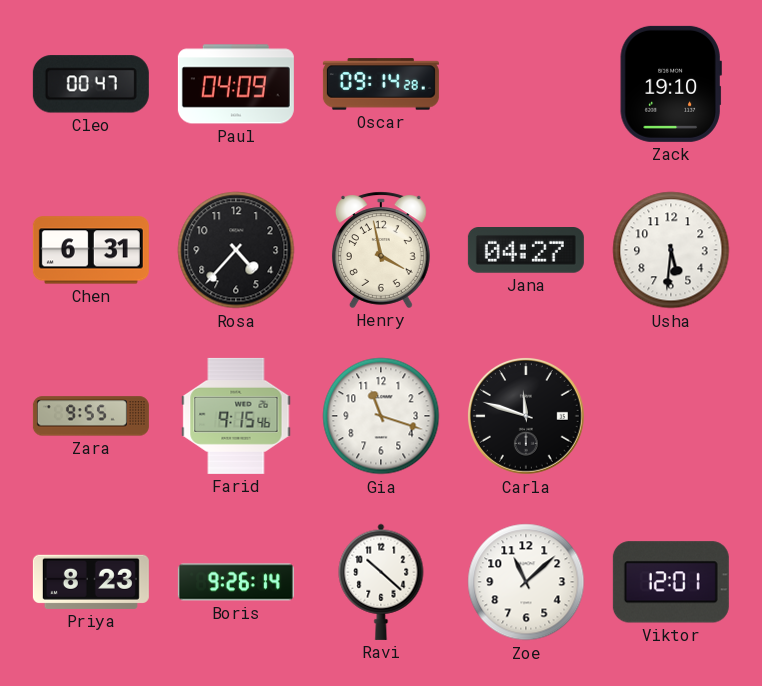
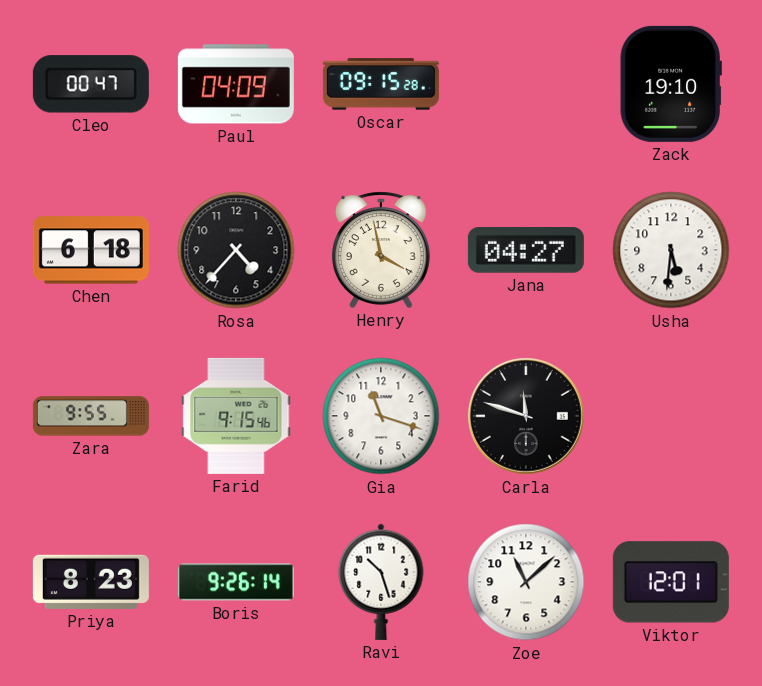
Oscar: 09:14 -> 09:15 (381, 84)
Chen: 6:31 -> 6:18 (91, 250)
Ravi: 10:22 -> 10:27 (381, 582)
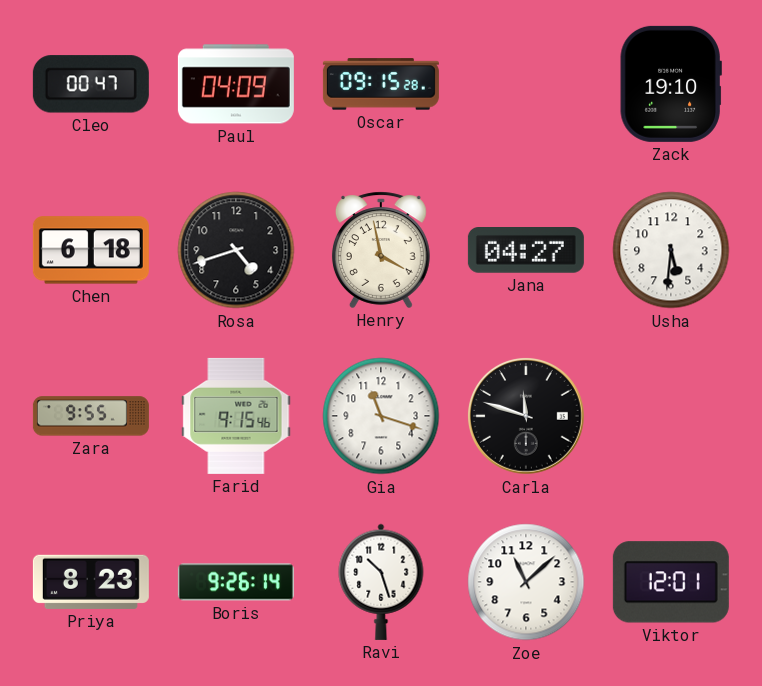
Rosa: 4:37 -> 4:42 (236, 250)
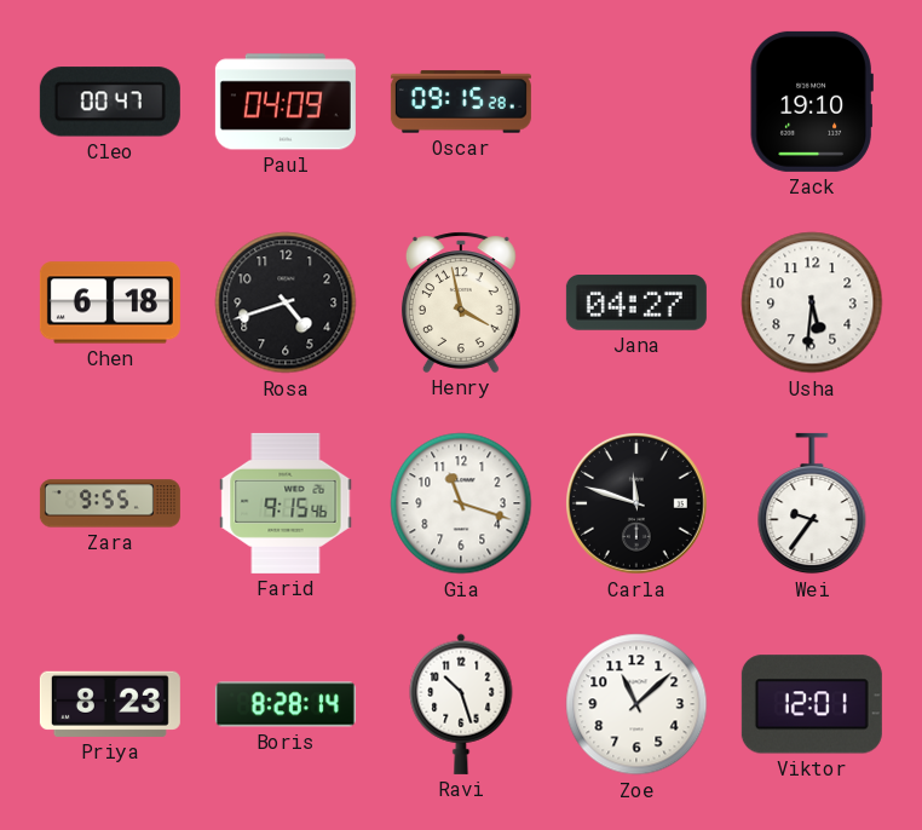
Wei: none -> 9:36 (812, 503)
Boris: 9:26 -> 8:28 (286, 704)
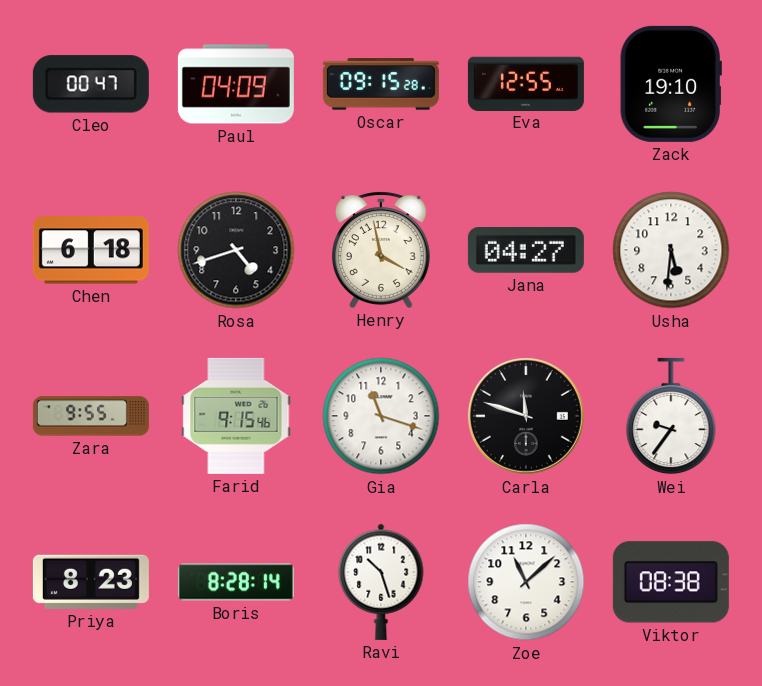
Eva: none -> 12:55 (526, 83)
Viktor: 12:01 -> 08:38 (671, 582)
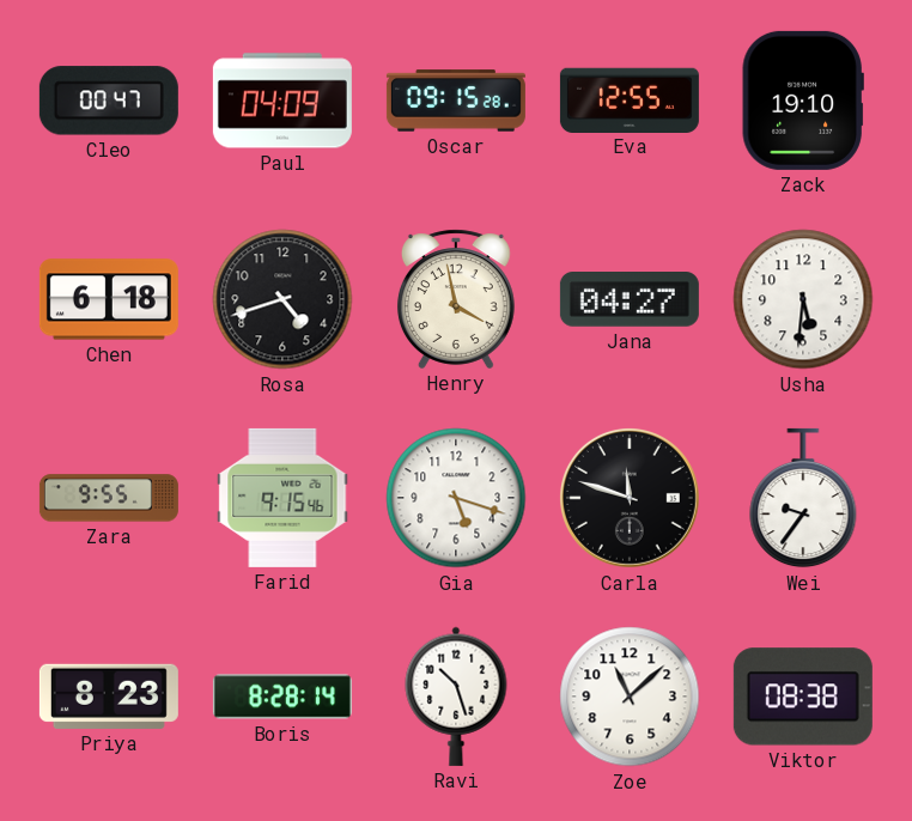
Gia: 11:18 -> 5:18 (456, 498)
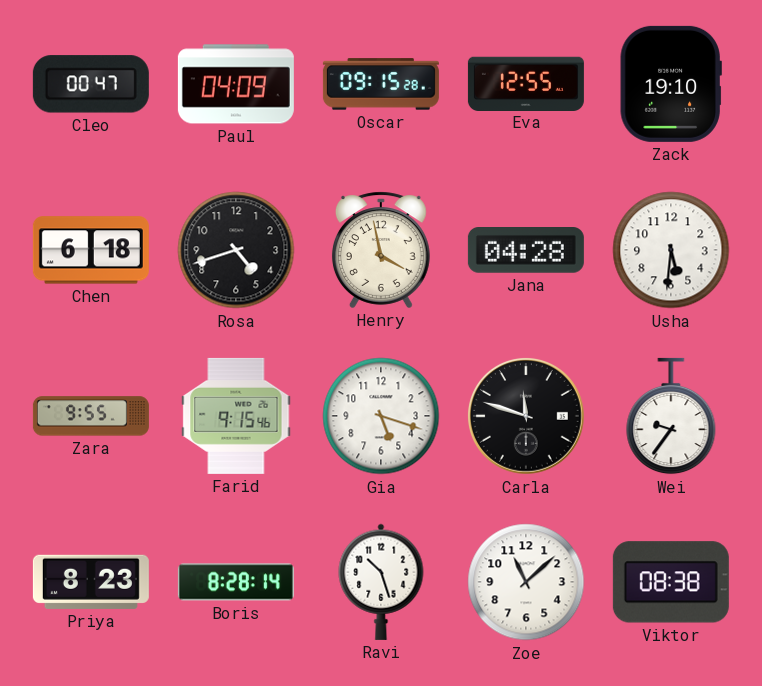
Jana: 04:27 -> 04:28 (526, 251)
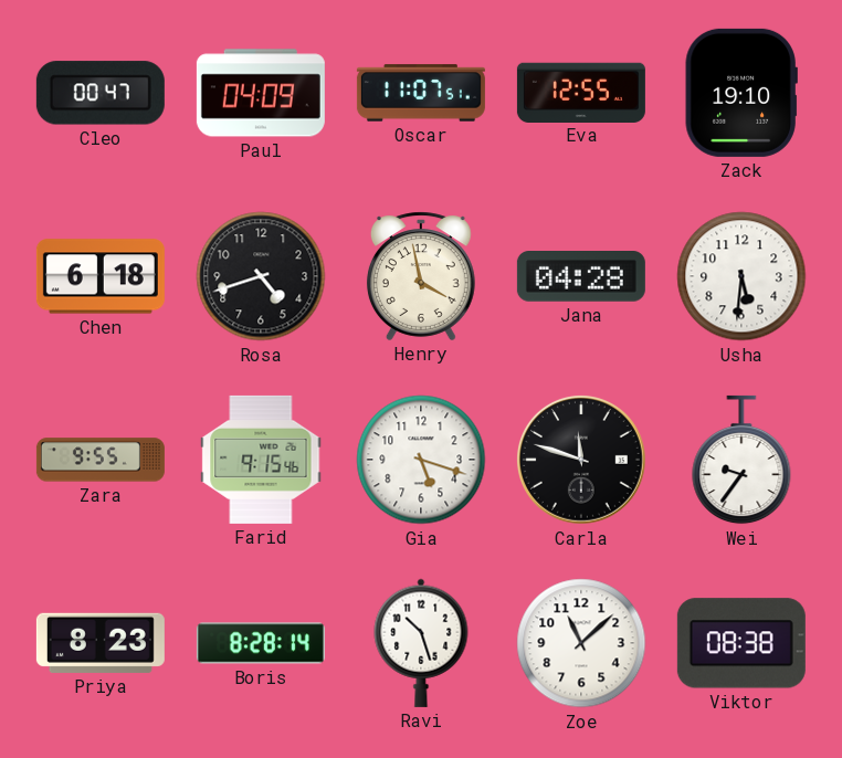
Oscar: 09:15 -> 11:07 (421, 93)
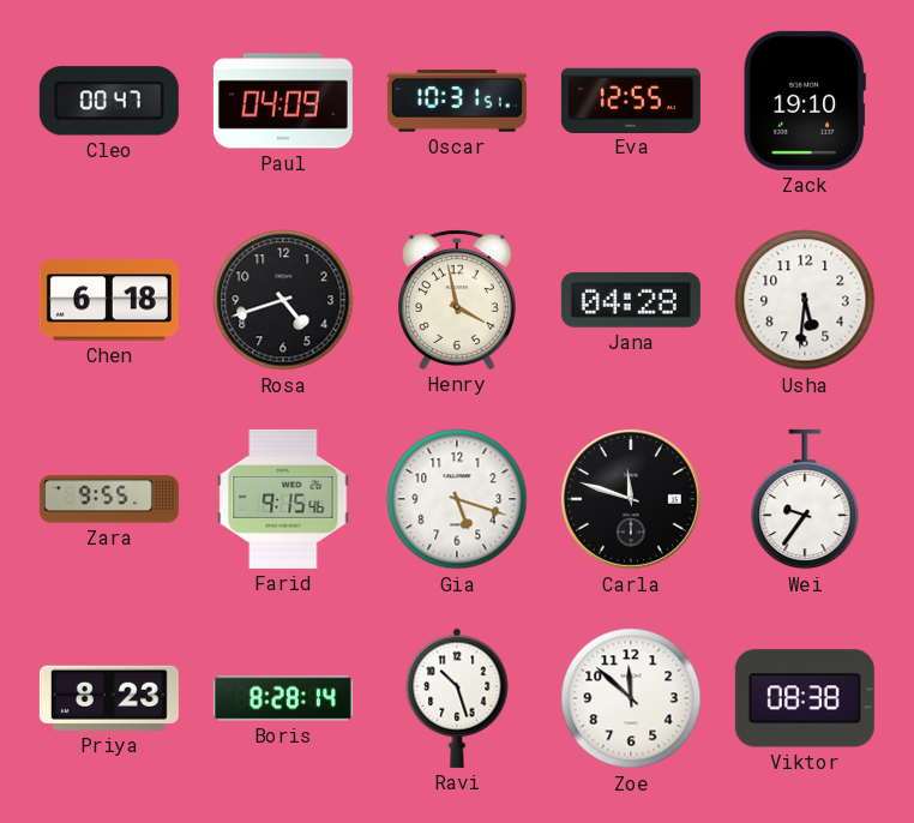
Oscar: 11:07 -> 10:31 (457, 101)
Zoe: 11:08 -> 11:52 (631, 698)
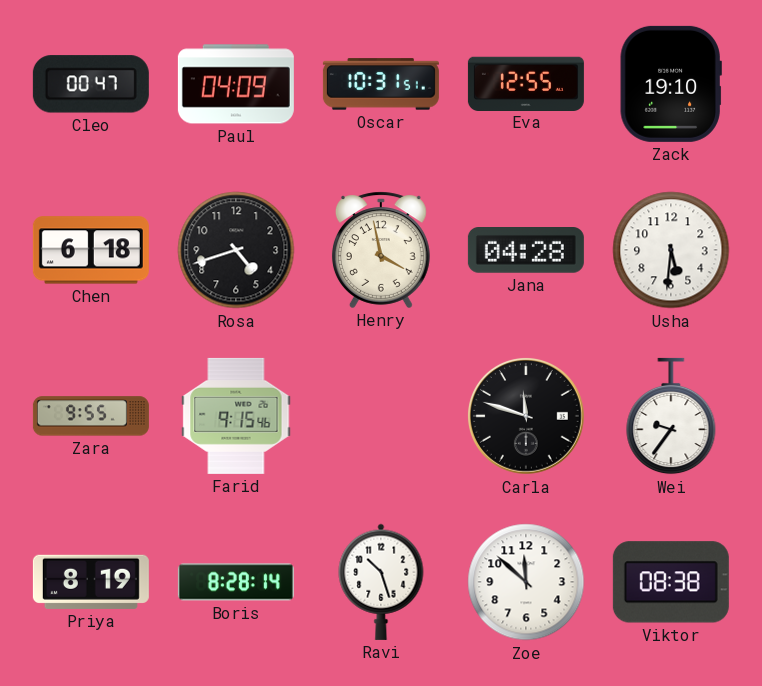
Gia: 5:18 -> none (457, 499)
Priya: 8:23 -> 8:19 (91, 582)
